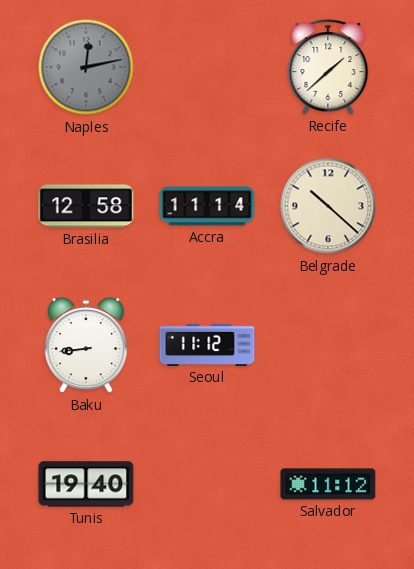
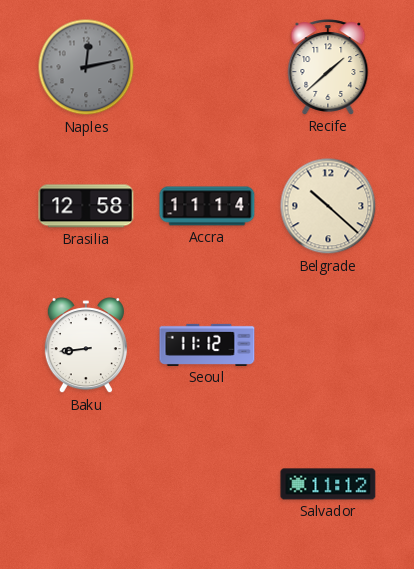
Tunis: 19:40 -> none (86, 484)
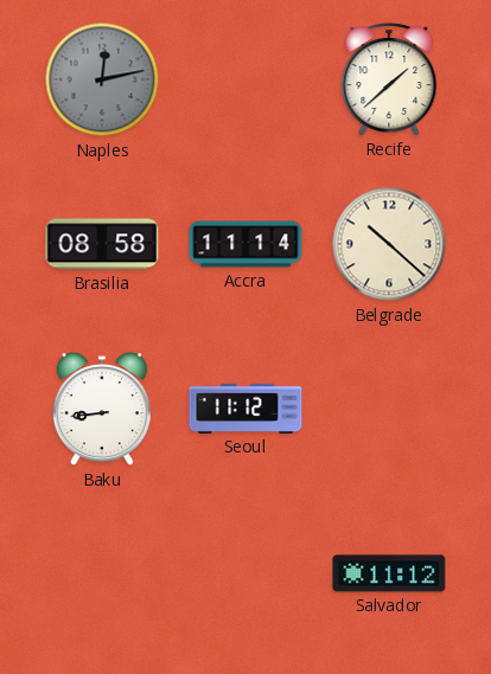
Brasilia: 12:58 -> 08:58 (102, 244)
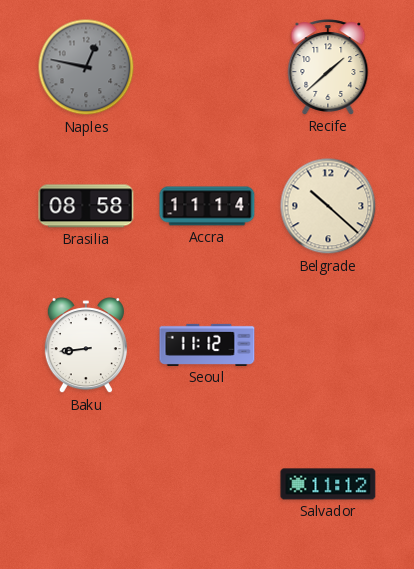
Naples: 12:13 -> 12:47 (86, 67)
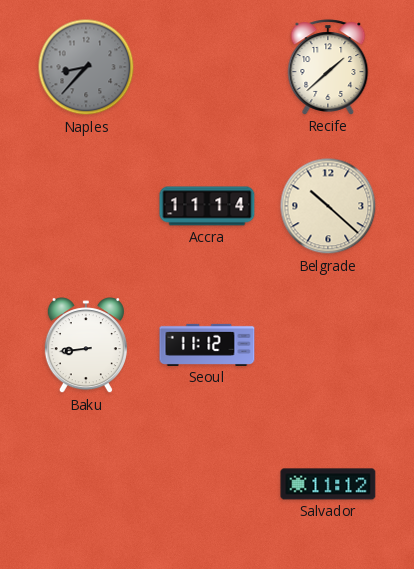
Naples: 12:47 -> 8:37 (86, 67)
Brasilia: 08:58 -> none (86, 206)
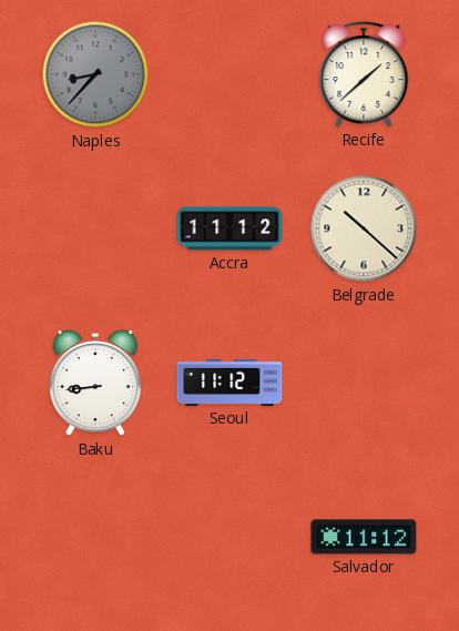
Accra: 11:14 -> 11:12 (229, 228)
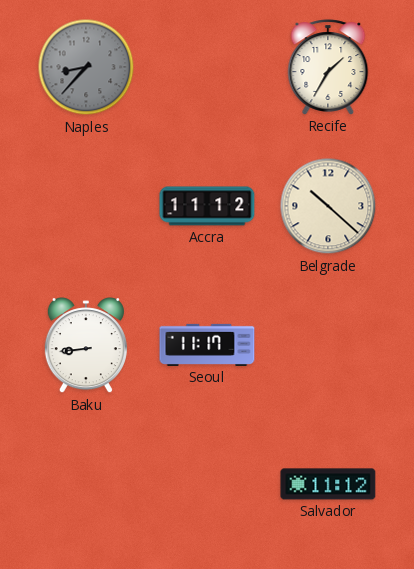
Recife: 1:38 -> 1:35 (328, 67)
Seoul: 11:12 -> 11:17 (207, 345)
